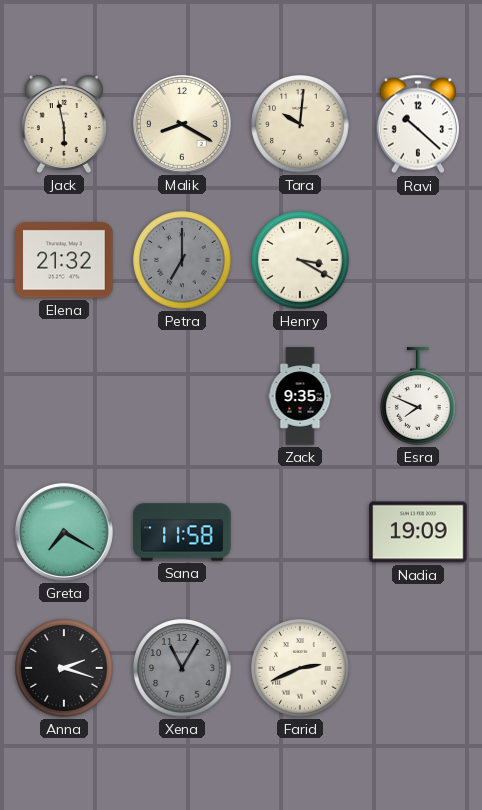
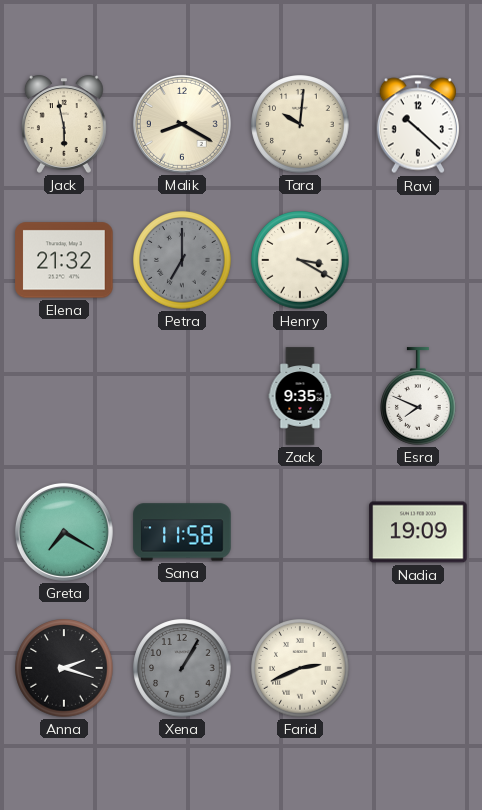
Xena: 11:05 -> 1:05 (182, 668)
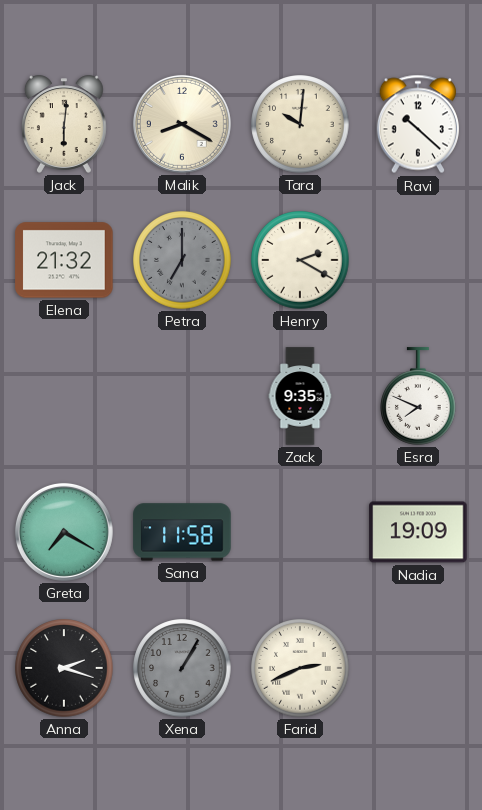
Jack: 5:58 -> 6:01 (64, 124)
Henry: 3:20 -> 2:20 (300, 260)
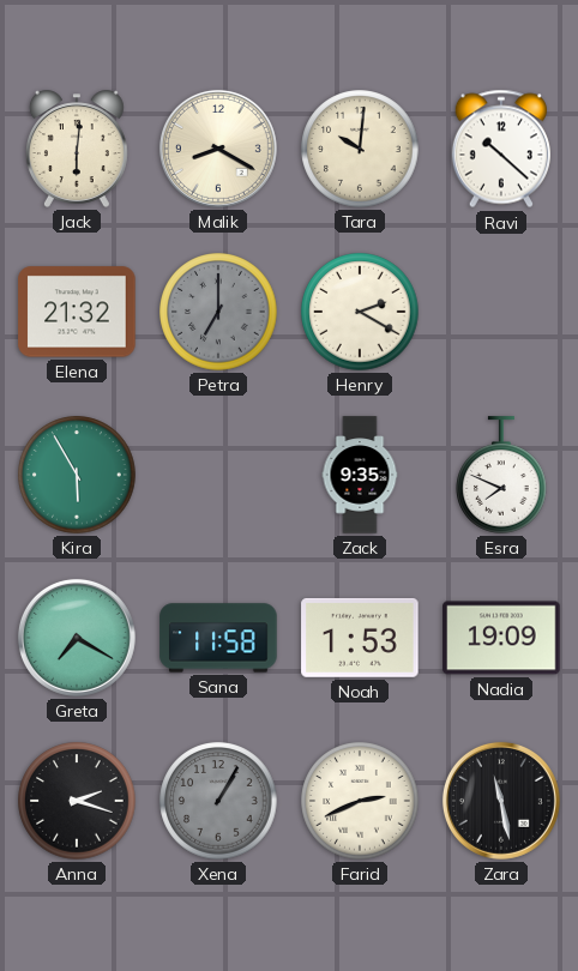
Kira: none -> 5:55 (77, 475)
Noah: none -> 1:53 (360, 638)
Zara: none -> 11:28 (501, 801)
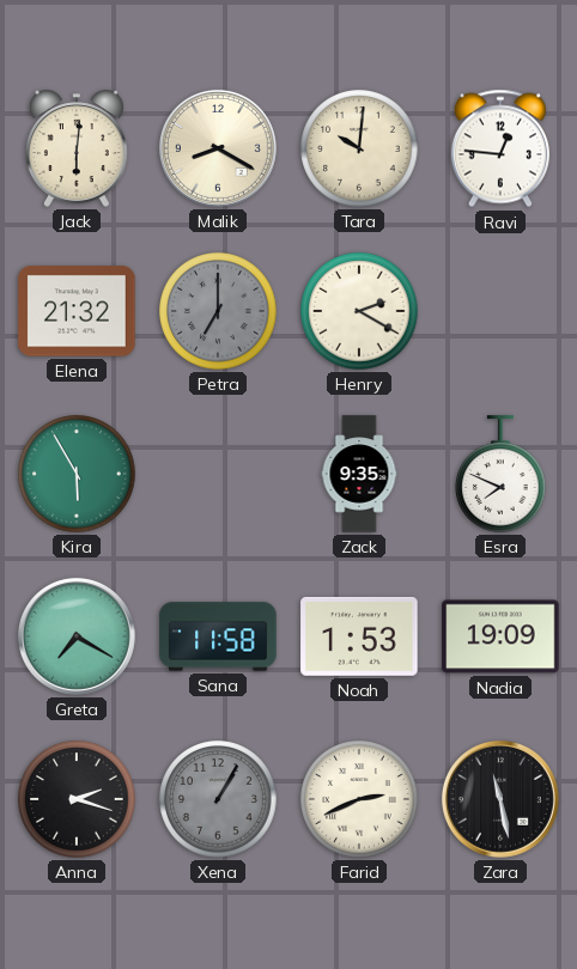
Ravi: 10:22 -> 12:46 (499, 148)
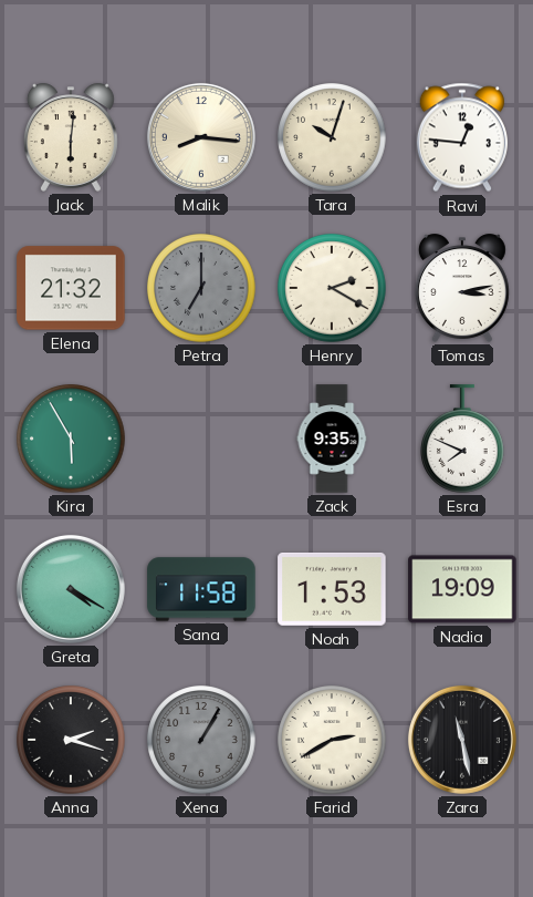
Malik: 8:20 -> 8:16 (201, 137)
Tara: 10:01 -> 10:03 (332, 137)
Tomas: none -> 3:13 (462, 288)
Greta: 7:20 -> 4:20 (71, 589)
Farid: 2:41 -> 2:40 (332, 740)
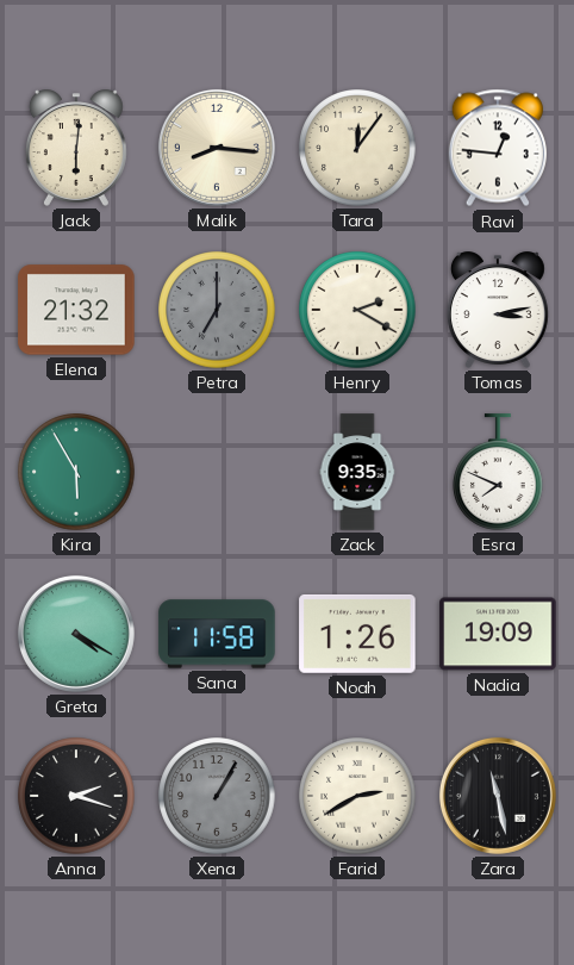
Tara: 10:03 -> 12:06 (357, 148)
Noah: 1:53 -> 1:26 (357, 634)
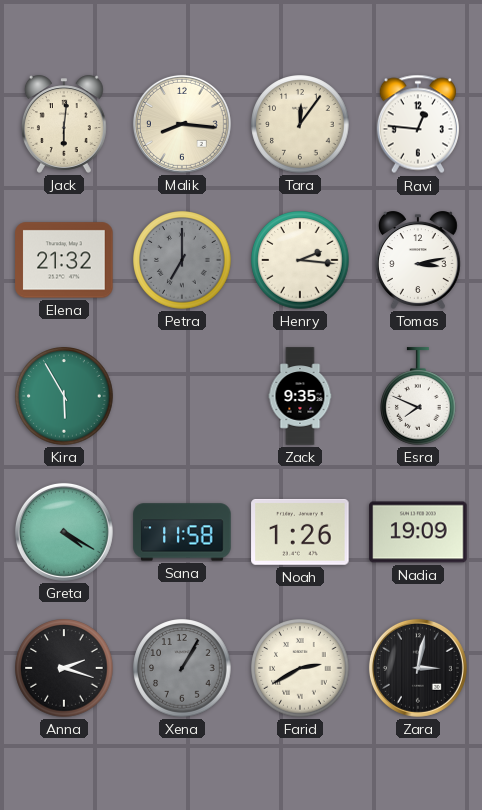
Henry: 2:20 -> 2:16 (300, 260)
Zara: 11:28 -> 3:02 (418, 668)
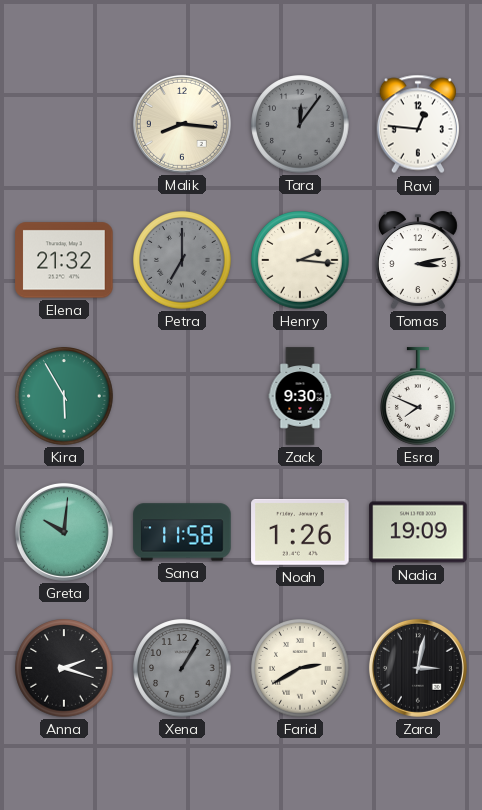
Jack: 6:01 -> none (64, 124)
Tara dial: cream -> grey (300, 124)
Zack: 9:35 -> 9:30 (300, 396)
Greta: 4:20 -> 10:01 (64, 532)
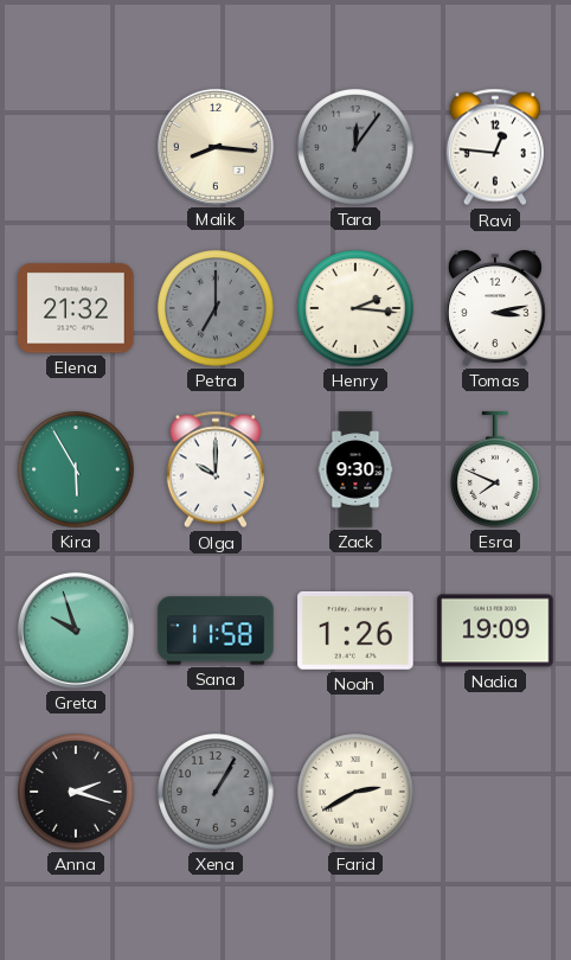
Olga: none -> 10:00 (214, 469)
Greta: 10:01 -> 9:57 (76, 631)
Zara: 3:02 -> none (418, 668)
